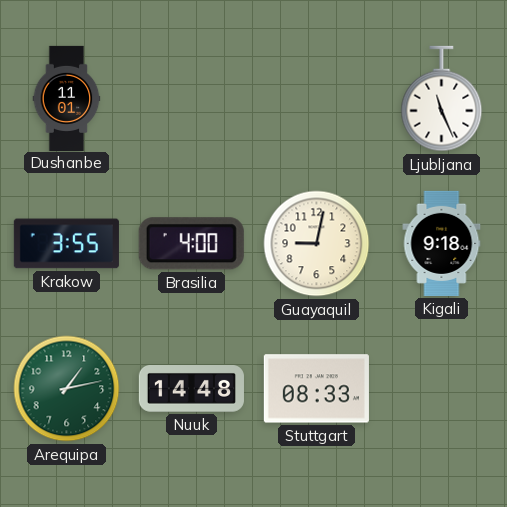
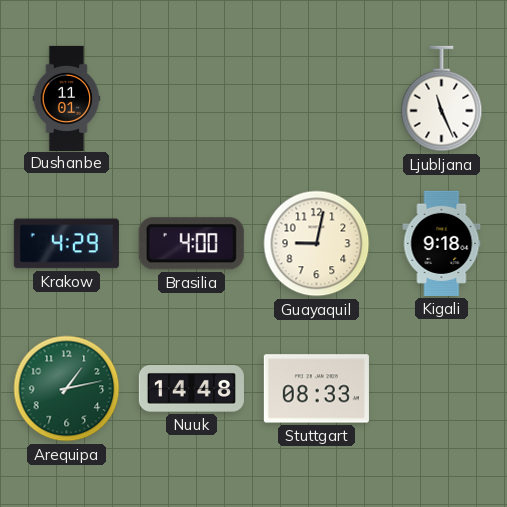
Krakow: 3:55 -> 4:29 (66, 244)
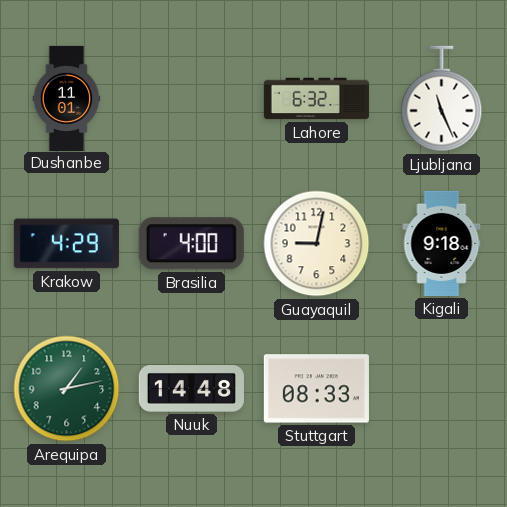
Lahore: none -> 6:32 (316, 99)
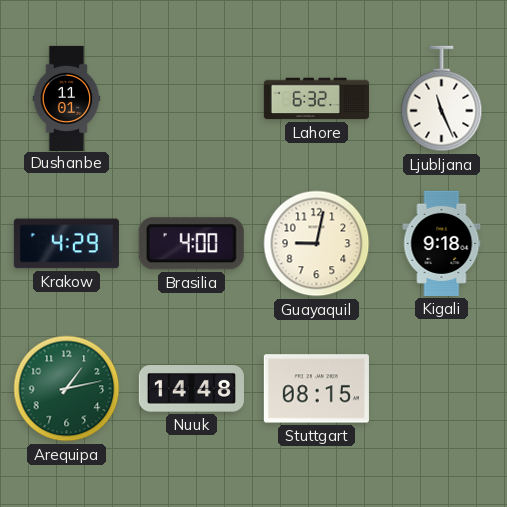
Stuttgart: 08:33 -> 08:15 (316, 389)
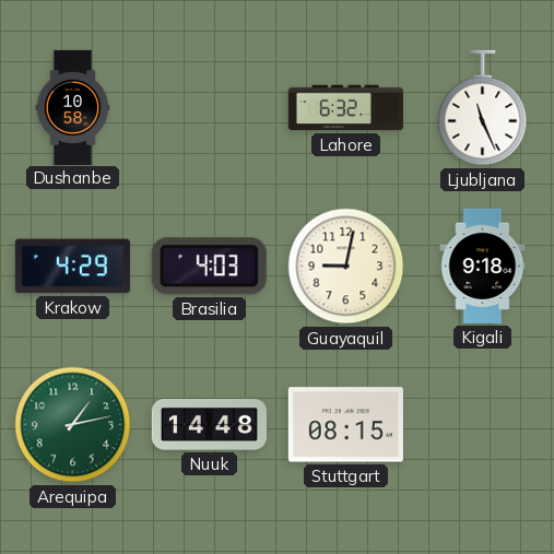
Dushanbe: 11:01 -> 10:58 (73, 107)
Brasilia: 4:00 -> 4:03 (209, 267)
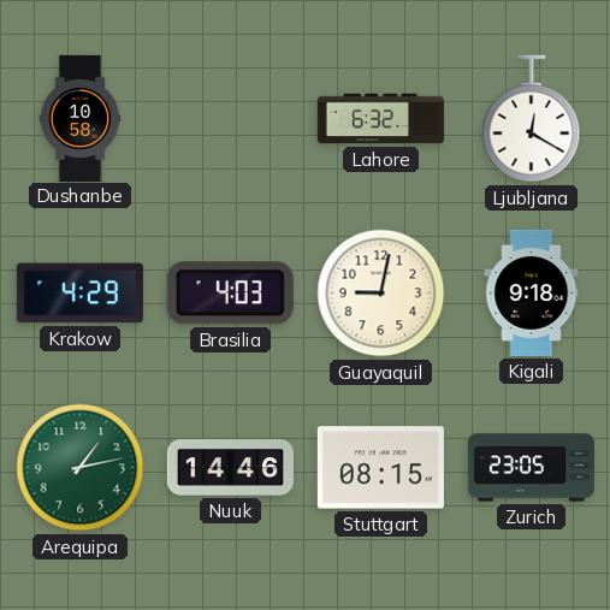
Ljubljana: 11:26 -> 12:20 (532, 119)
Nuuk: 14:48 -> 14:46 (230, 468)
Zurich: none -> 23:05 (531, 468)
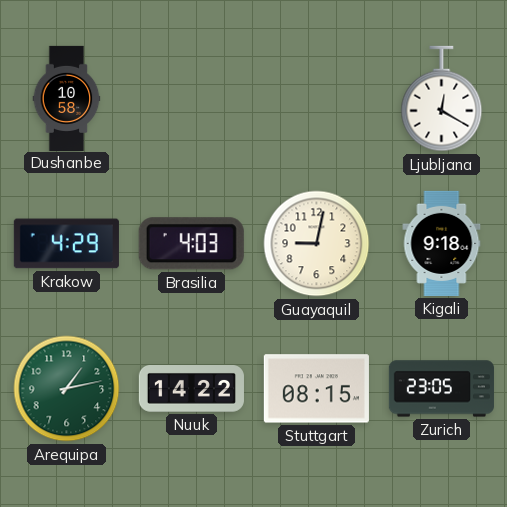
Lahore: 6:32 -> none (380, 119)
Nuuk: 14:46 -> 14:22 (191, 389)
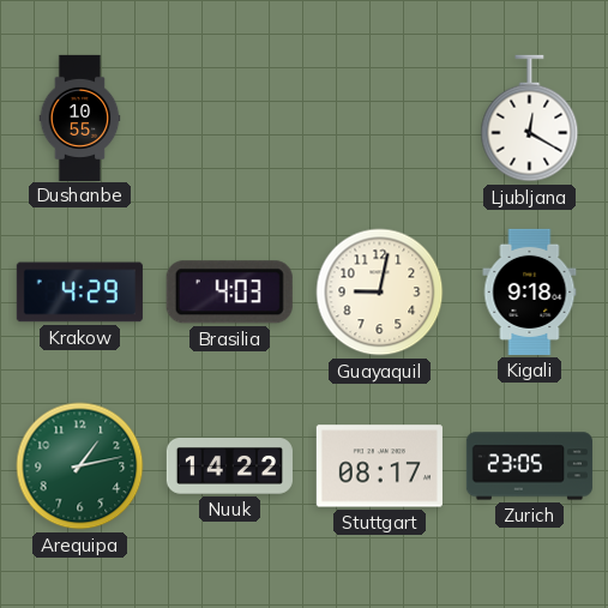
Dushanbe: 10:58 -> 10:55 (80, 118)
Stuttgart: 08:15 -> 08:17 (379, 466)
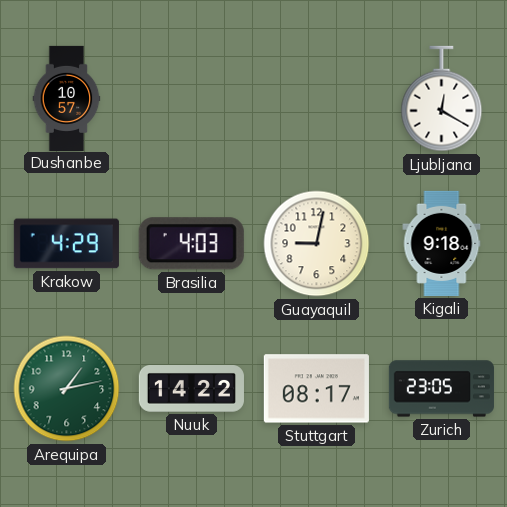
Dushanbe: 10:55 -> 10:57 (67, 98)
